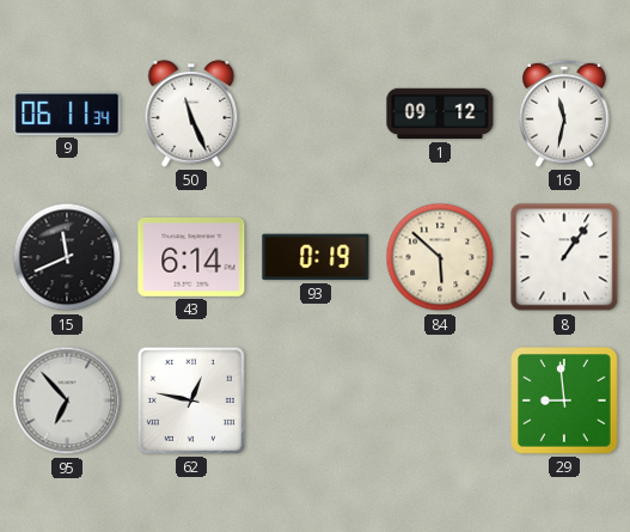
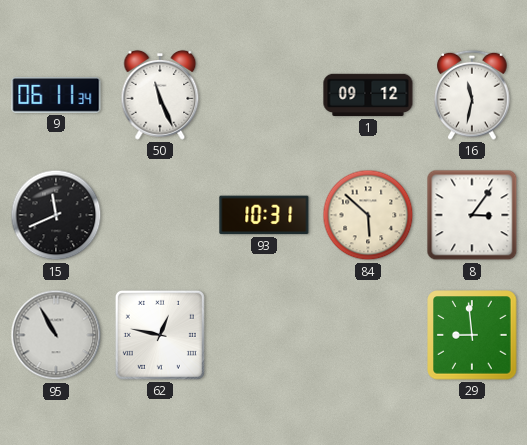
43: 6:14 -> none (191, 257)
93: 0:19 -> 10:31 (264, 215)
8: 1:06 -> 3:06 (472, 215)
95: 6:53 -> 10:55 (56, 335)
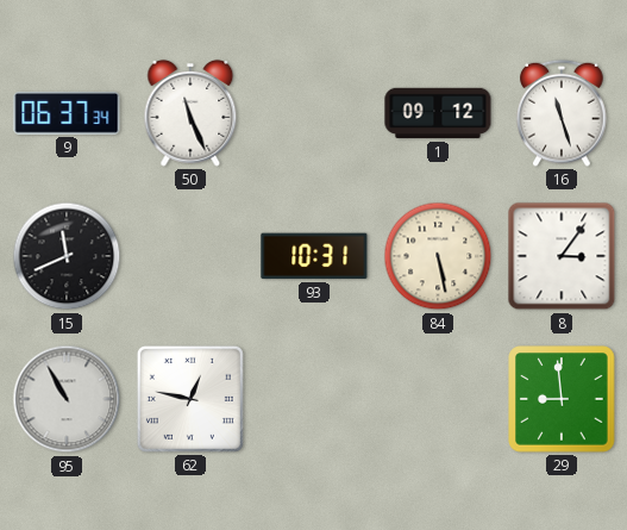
9: 06:11 -> 06:37 (67, 114)
16: 11:32 -> 11:27 (562, 113)
84: 5:52 -> 5:28 (438, 256)
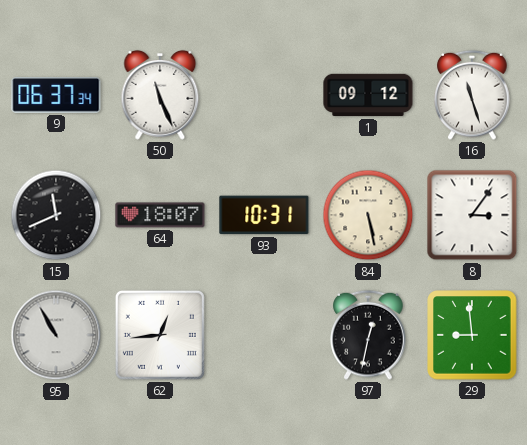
64: none -> 18:07 (160, 215)
62: 12:47 -> 12:44 (160, 335)
97: none -> 12:32 (368, 335)
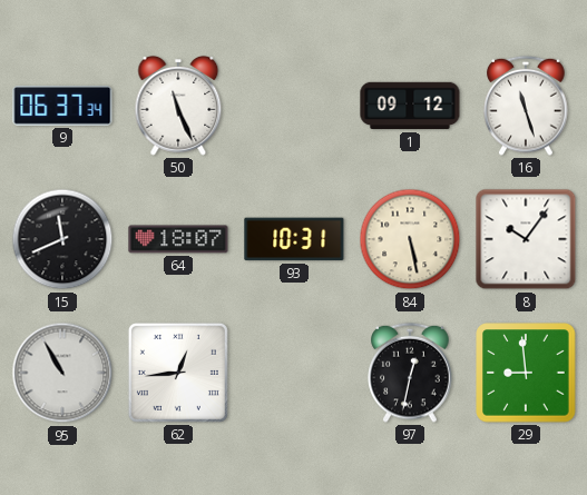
8: 3:06 -> 10:06 (526, 239)
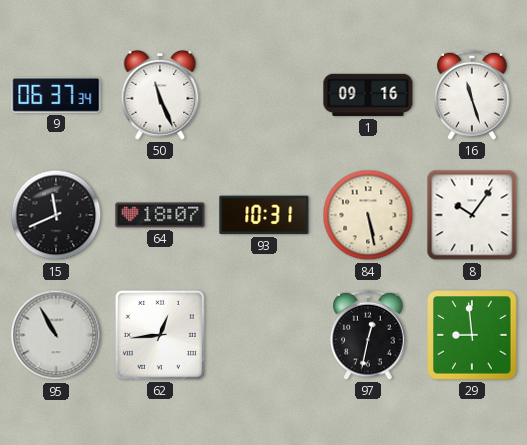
1: 09:12 -> 09:16 (368, 95)
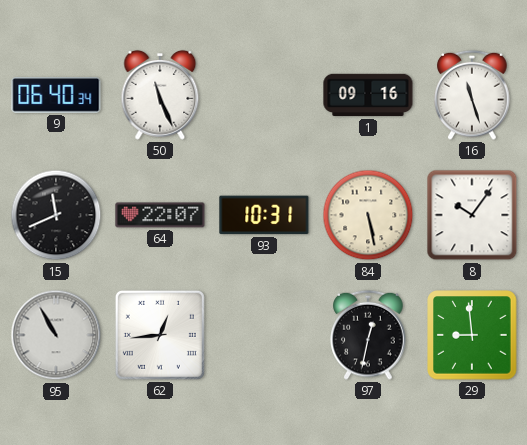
9: 06:37 -> 06:40 (56, 96)
64: 18:07 -> 22:07 (160, 215)
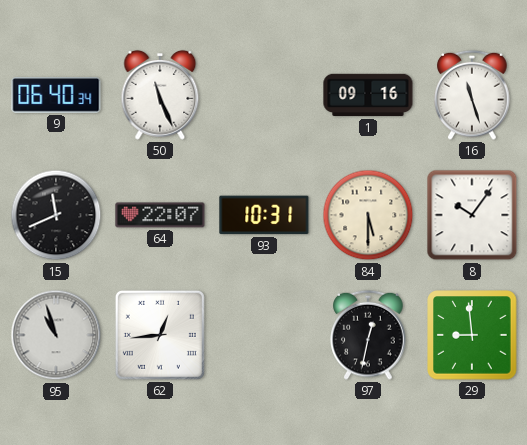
84: 5:28 -> 5:30 (368, 215)
95: 10:55 -> 10:57 (56, 335)
